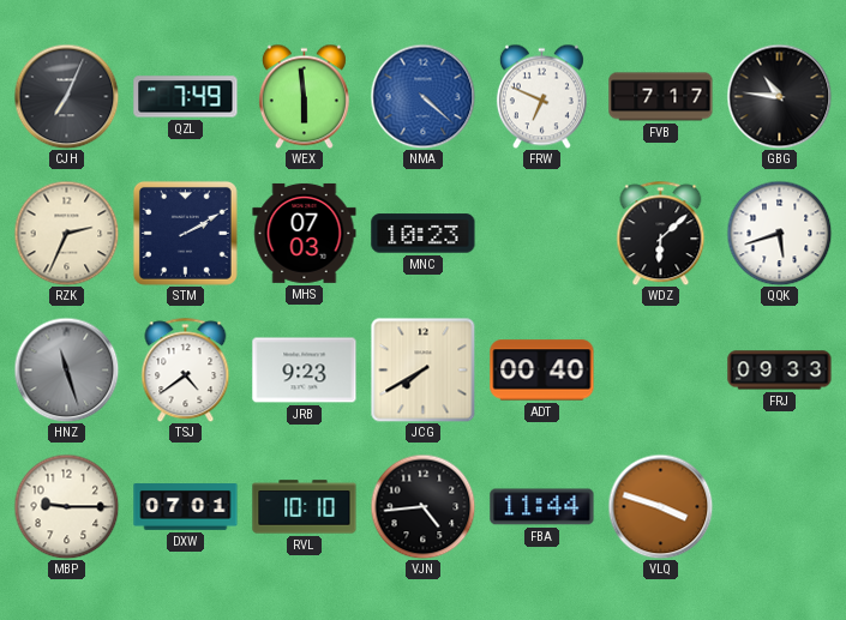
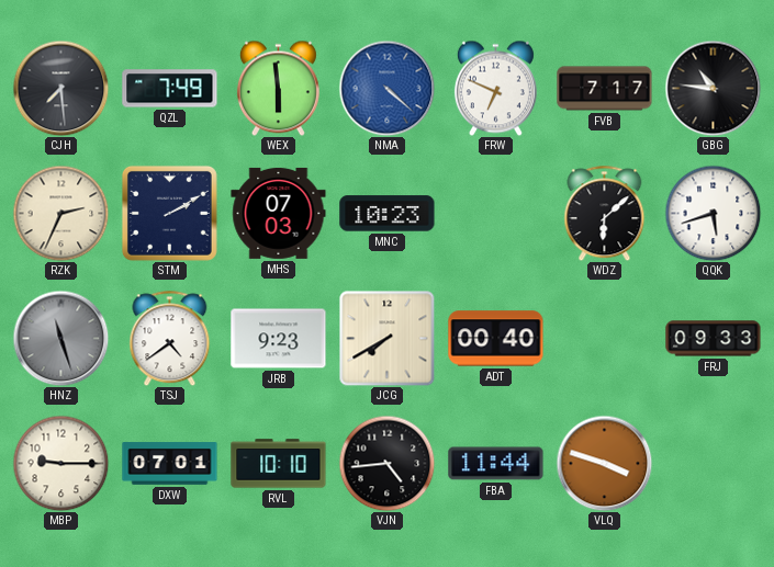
CJH: 7:04 -> 7:29 (60, 88)
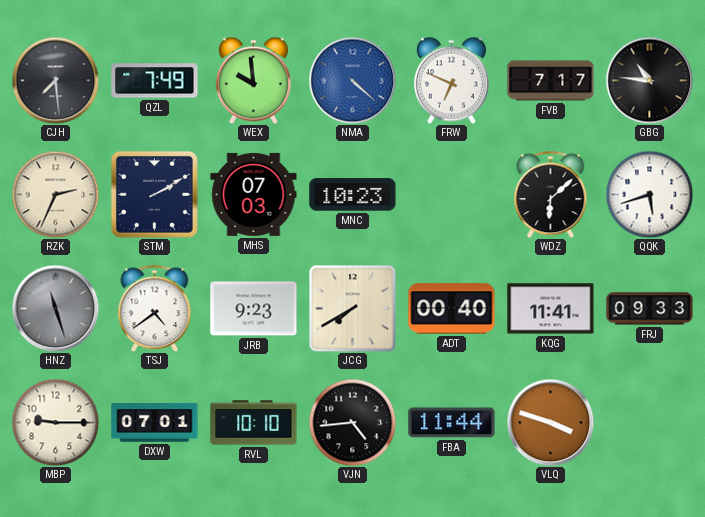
WEX: 5:59 -> 9:59 (253, 80)
KQG: none -> 11:41 (551, 309)
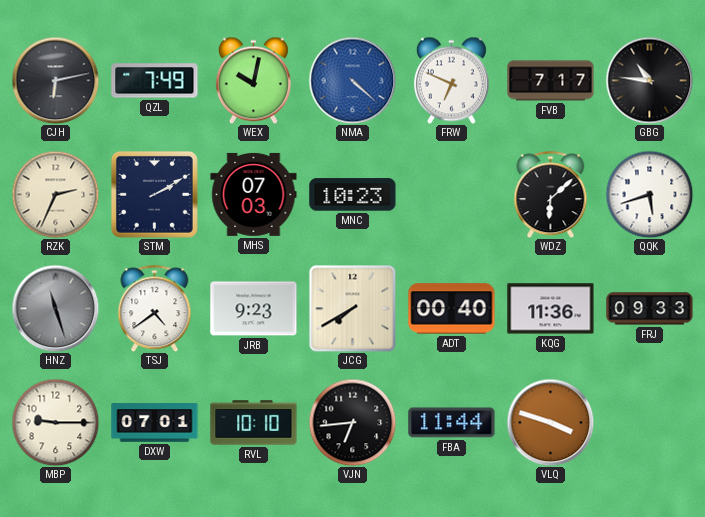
CJH: 7:29 -> 6:13 (55, 80)
WEX: 9:59 -> 10:02 (253, 80)
KQG: 11:41 -> 11:36 (551, 309)
VJN: 4:44 -> 6:44 (352, 422)
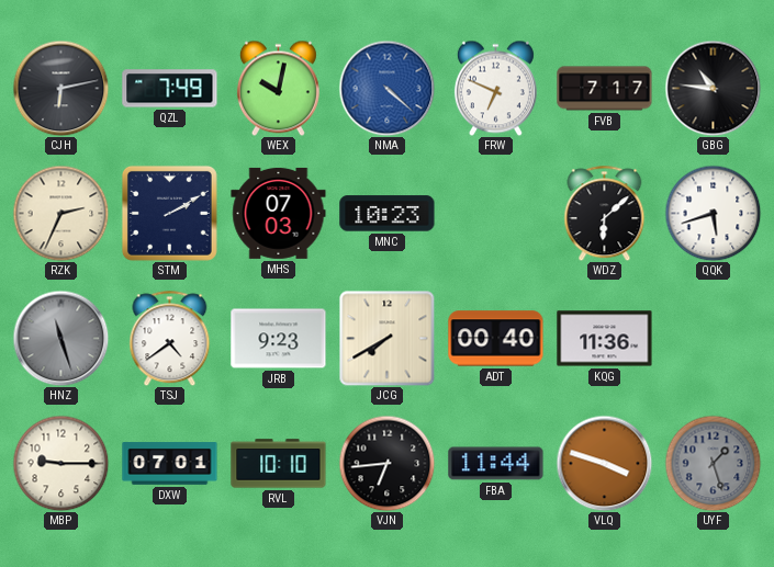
FRJ: 09:33 -> none (650, 309)
UYF: none -> 1:27 (713, 463)
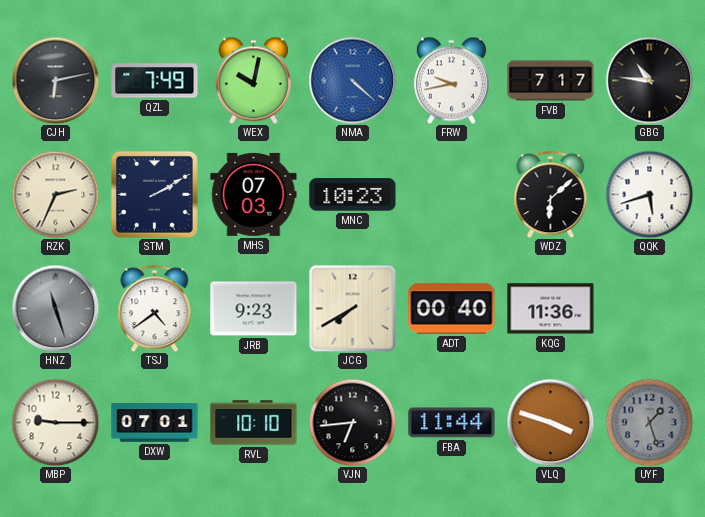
FRW: 6:49 -> 9:43 (451, 80)
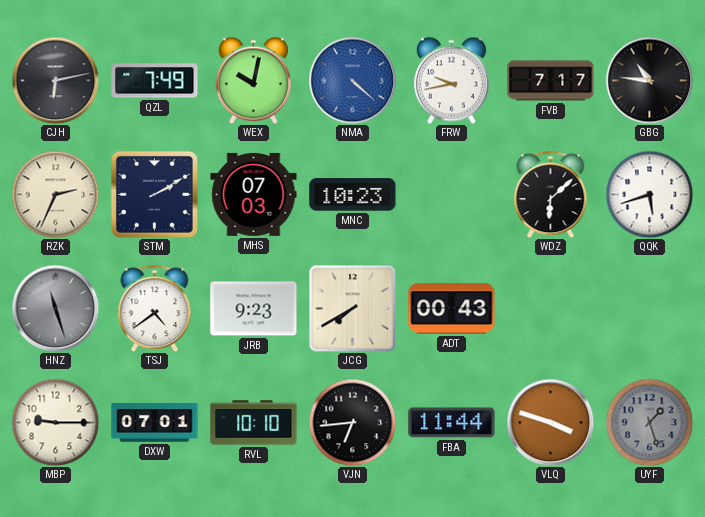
ADT: 00:40 -> 00:43 (452, 309)
KQG: 11:36 -> none (551, 309)
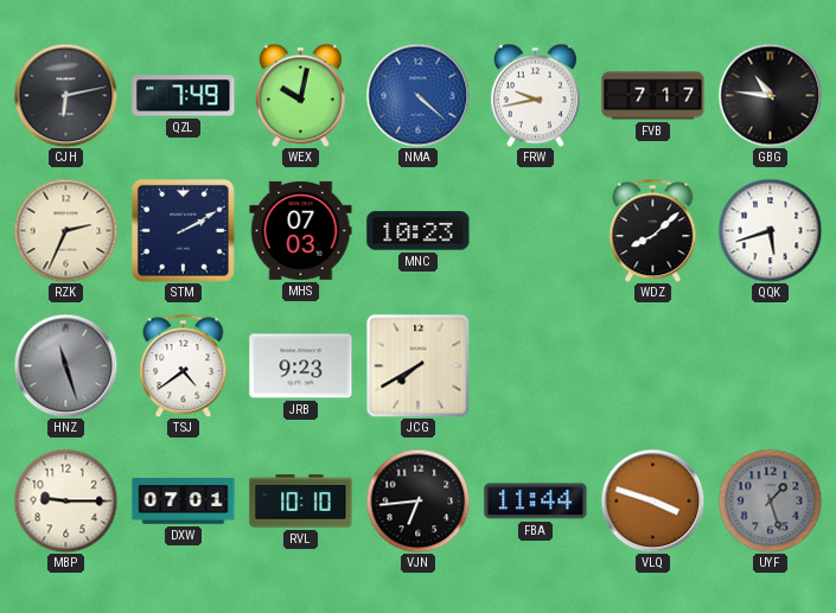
WDZ: 6:08 -> 8:08 (653, 230)
ADT: 00:43 -> none (452, 309)
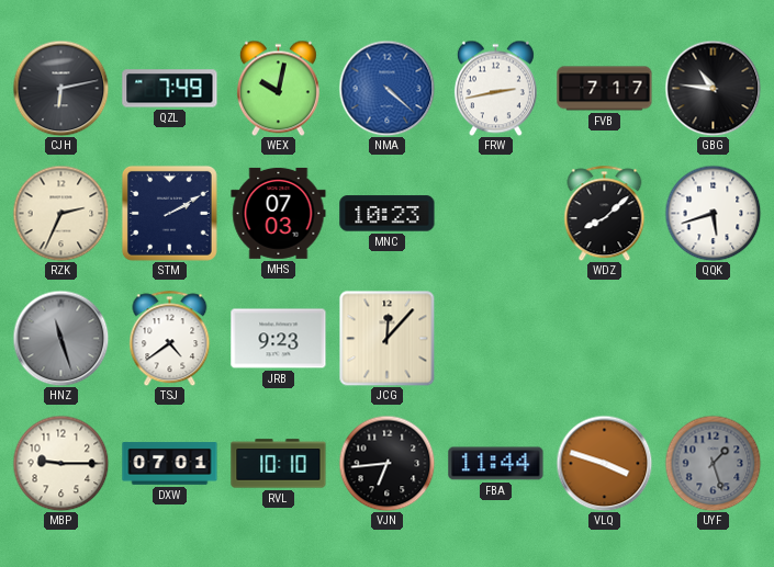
FRW: 9:43 -> 2:43 (495, 88)
JCG: 7:40 -> 12:07 (386, 338)
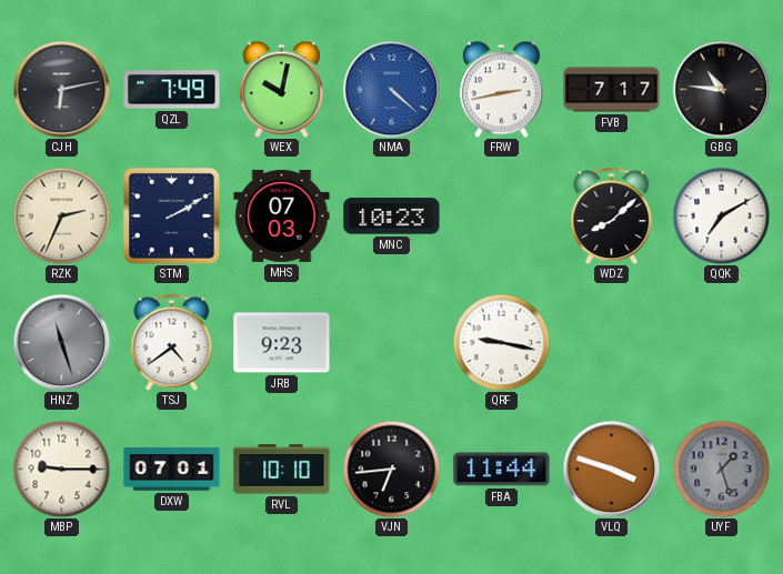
QQK: 5:42 -> 7:10 (721, 215)
JCG: 12:07 -> none (386, 338)
QRF: none -> 9:17 (501, 342)
